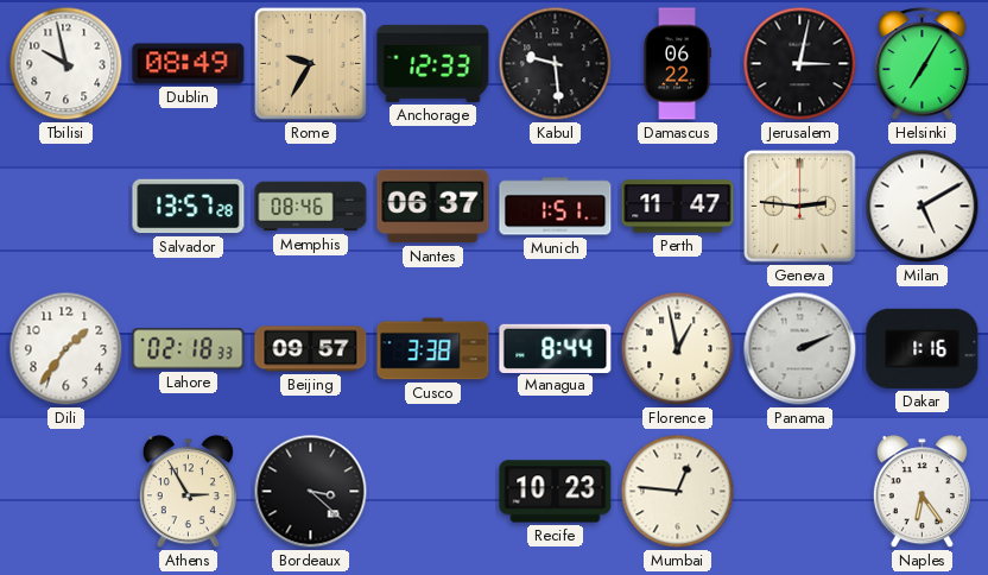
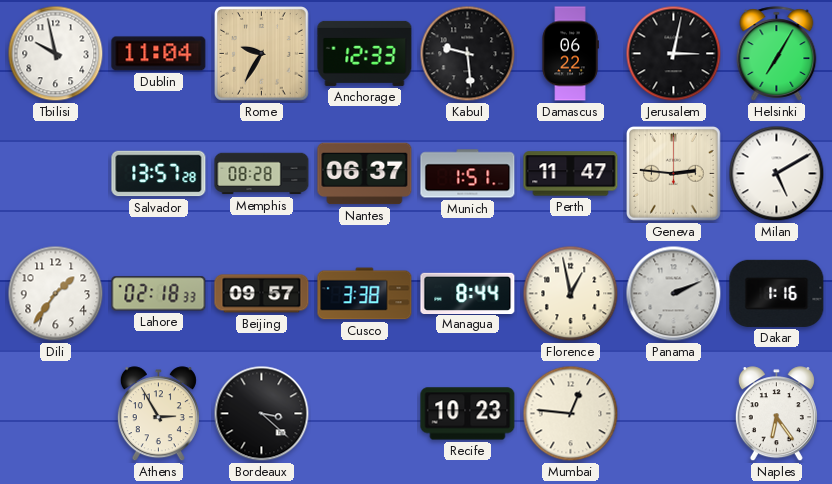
Dublin: 08:49 -> 11:04 (159, 54)
Memphis: 08:46 -> 08:28 (262, 174)
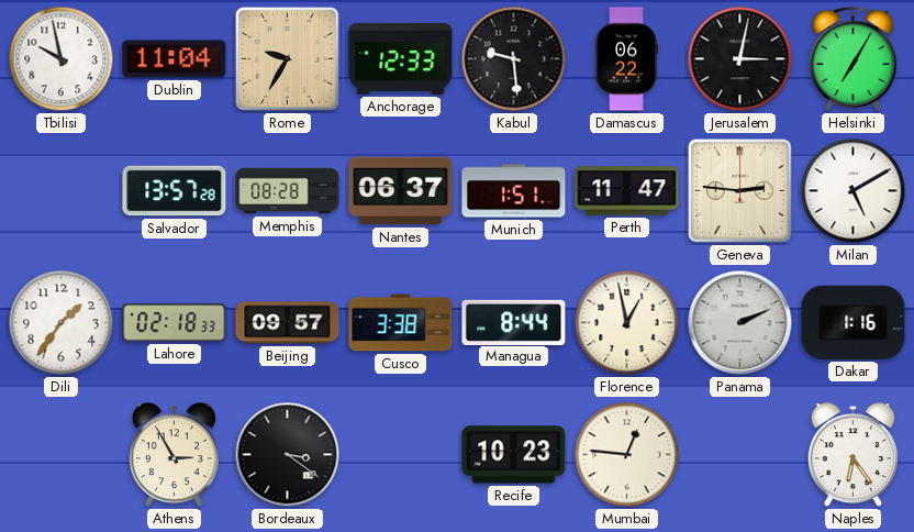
Bordeaux: 3:22 -> 3:21 (288, 455)
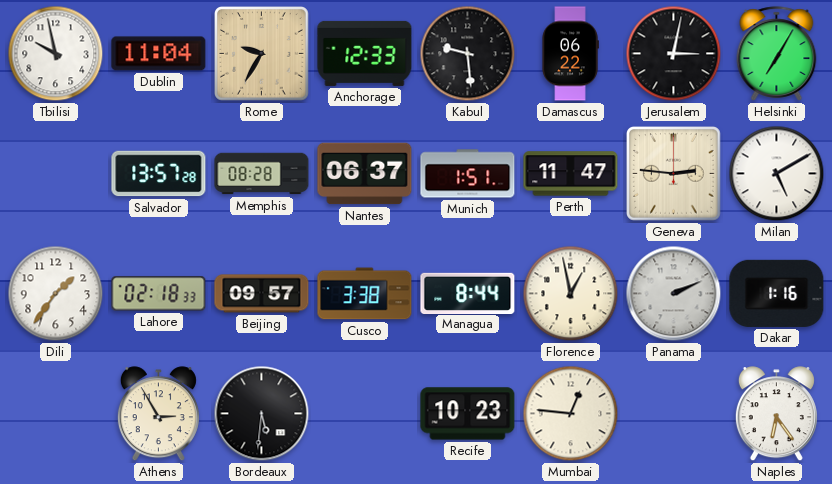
Bordeaux: 3:21 -> 5:31 (262, 414)
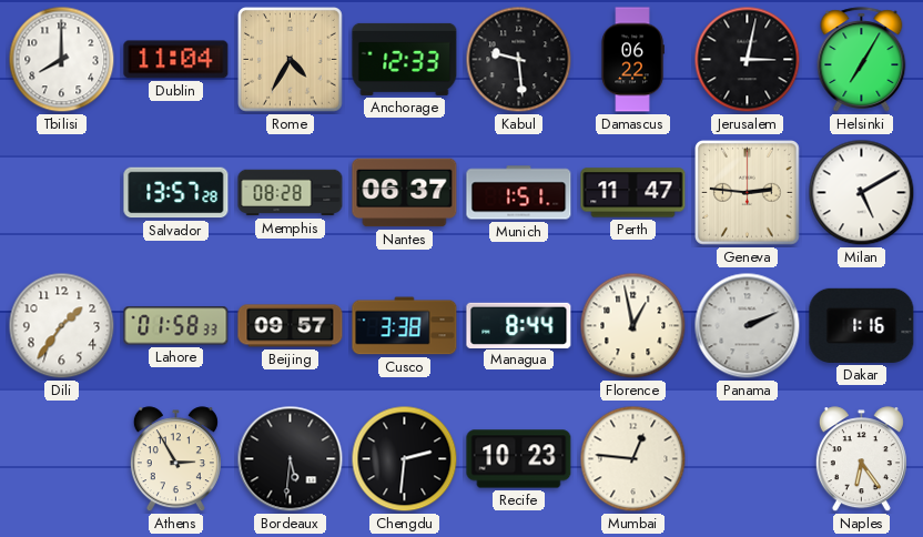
Tbilisi: 9:58 -> 8:00 (62, 60)
Rome: 9:35 -> 4:35 (291, 60)
Lahore: 02:18 -> 01:58 (176, 326)
Chengdu: none -> 2:31 (405, 459)
